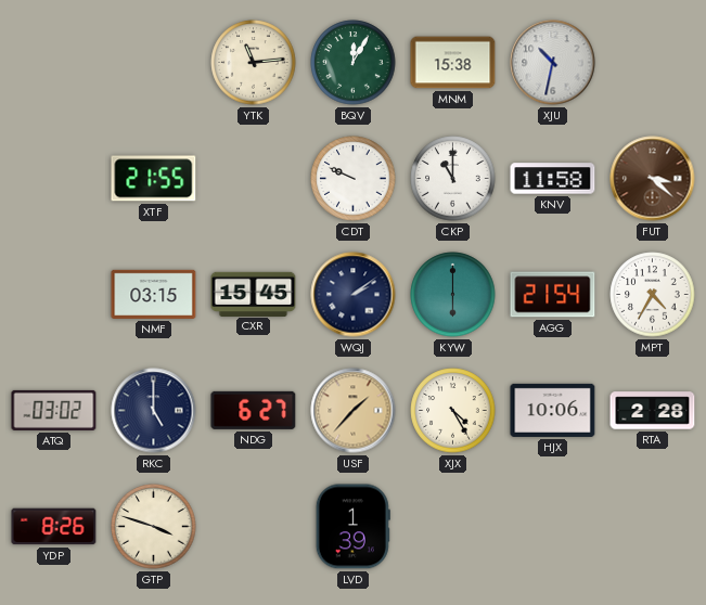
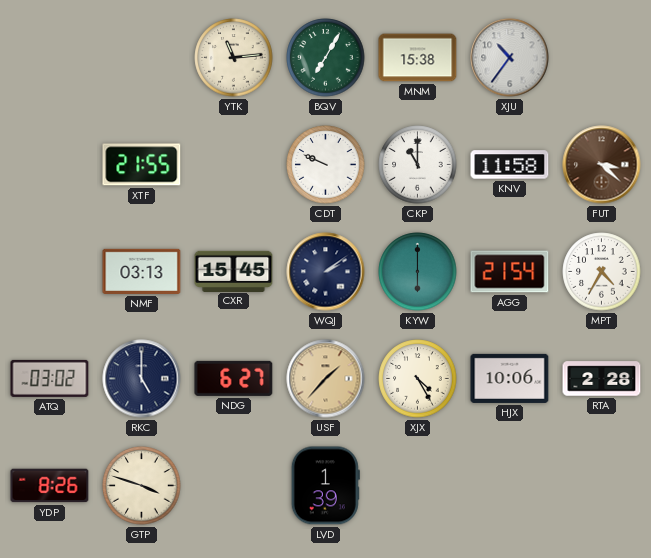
BQV: 12:05 -> 7:05 (326, 58)
XJU: 10:32 -> 10:36 (510, 58)
NMF: 03:15 -> 03:13 (142, 271)
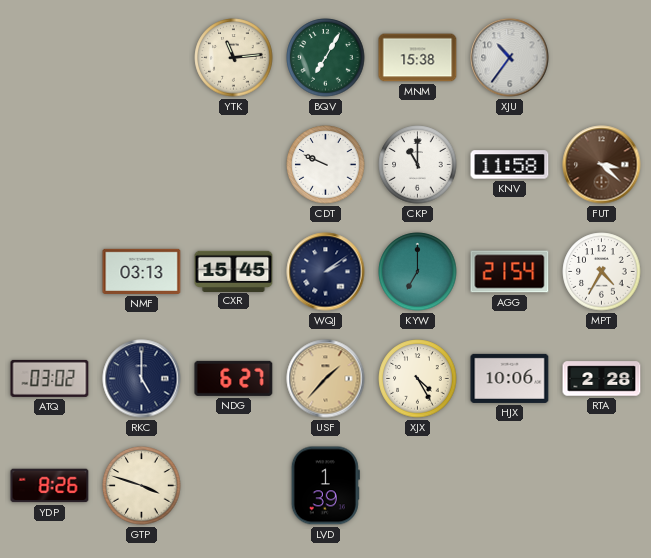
XTF: 21:55 -> none (142, 165)
KYW: 6:00 -> 7:00 (418, 272)
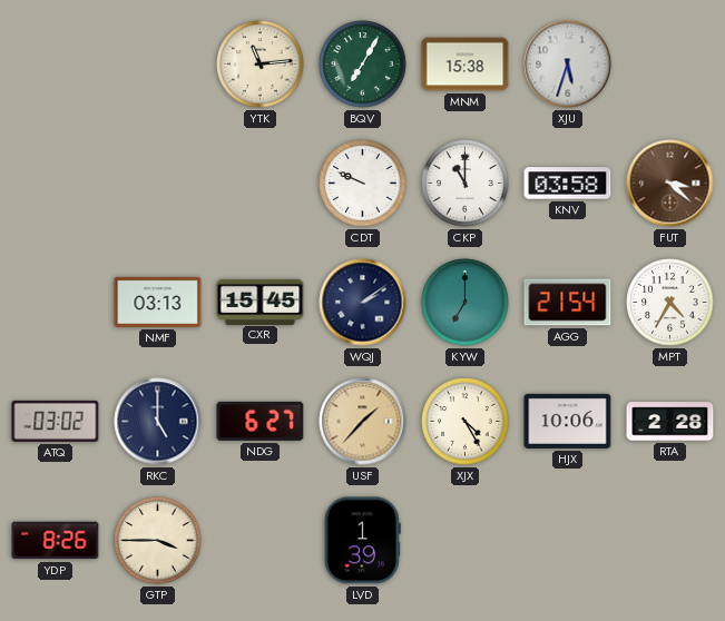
XJU: 10:36 -> 5:33 (568, 65)
KNV: 11:58 -> 03:58 (568, 184)
GTP: 3:48 -> 3:45 (158, 541)
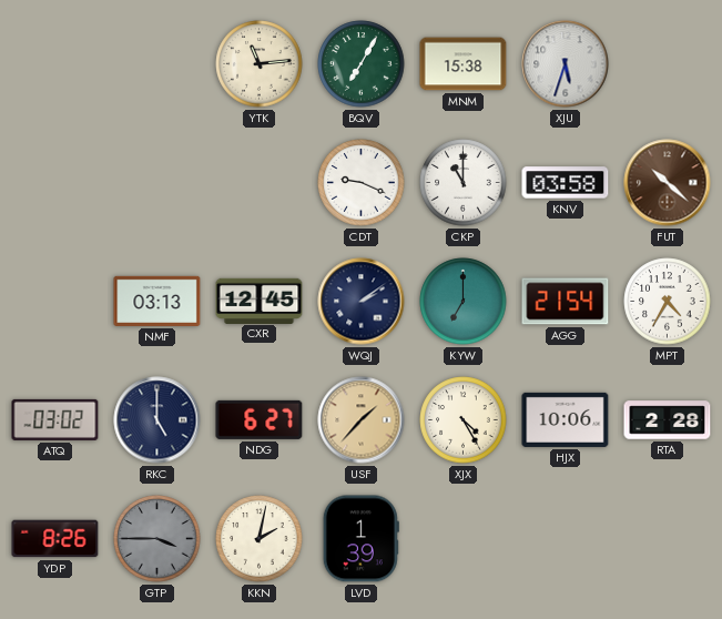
CDT: 9:49 -> 9:19 (362, 183)
FUT: 3:22 -> 10:22 (668, 183)
CXR: 15:45 -> 12:45 (260, 301)
GTP dial: cream -> grey (157, 539)
KKN: none -> 2:02 (260, 539)
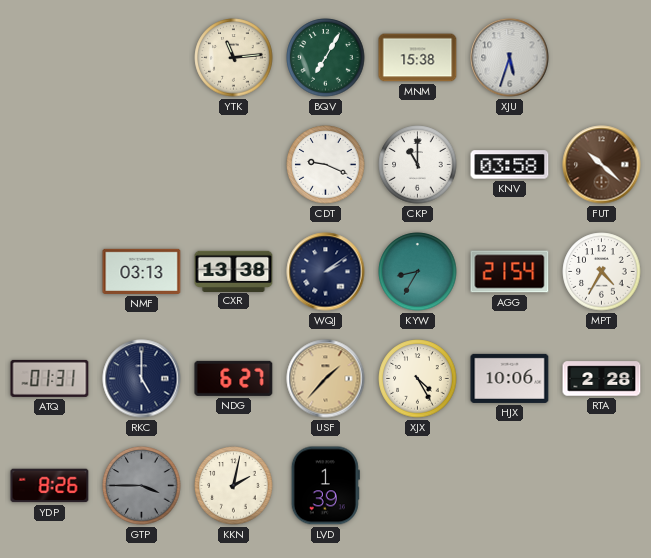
CXR: 12:45 -> 13:38 (234, 271)
KYW: 7:00 -> 8:35 (418, 272)
ATQ: 03:02 -> 01:31 (50, 378)
